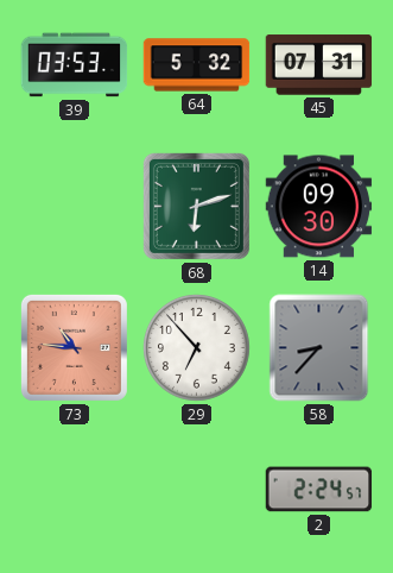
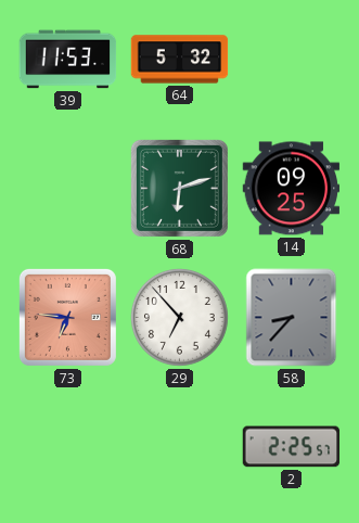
39: 03:53 -> 11:53 (68, 60)
45: 07:31 -> none (319, 65)
14: 09:30 -> 09:25 (292, 189)
73: 10:46 -> 6:46 (67, 317)
2: 2:24 -> 2:25 (292, 447)
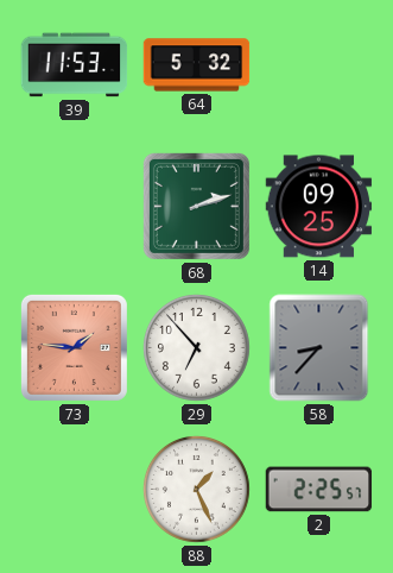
68: 6:12 -> 2:12 (196, 206)
73: 6:46 -> 1:46 (74, 347)
88: none -> 1:26 (196, 489)
